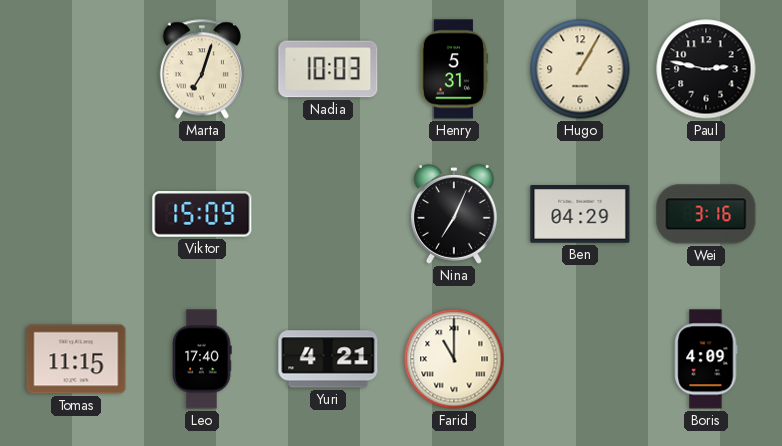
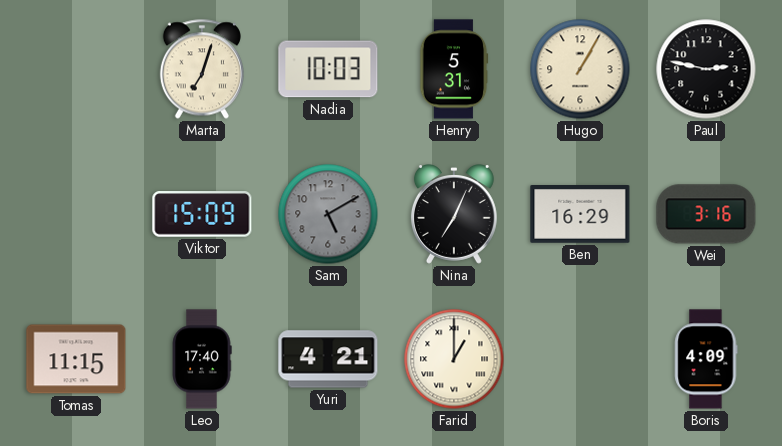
Sam: none -> 5:10 (328, 214)
Ben: 04:29 -> 16:29 (580, 214)
Farid: 11:00 -> 1:00 (454, 359)
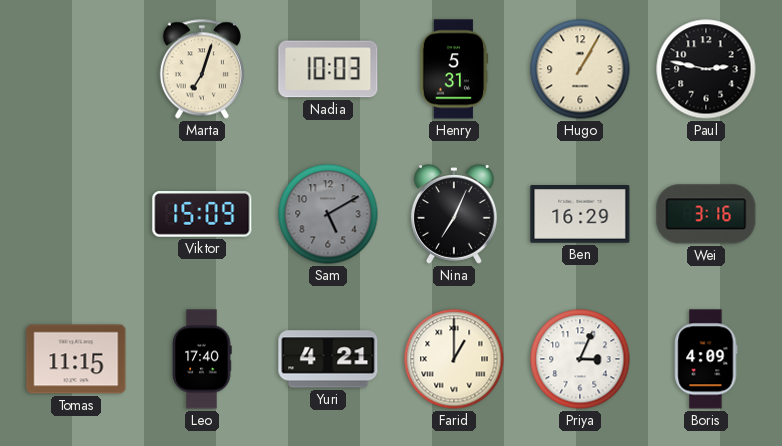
Priya: none -> 3:04 (580, 359)
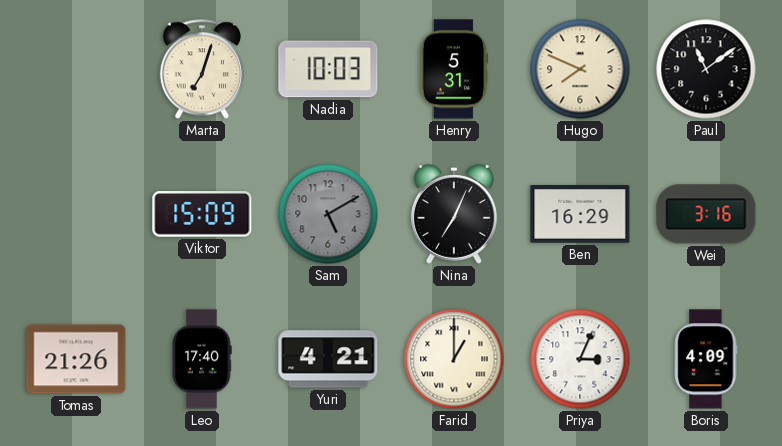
Hugo: 1:05 -> 7:49 (580, 69)
Paul: 2:47 -> 11:09 (706, 69)
Tomas: 11:15 -> 21:26 (76, 359)
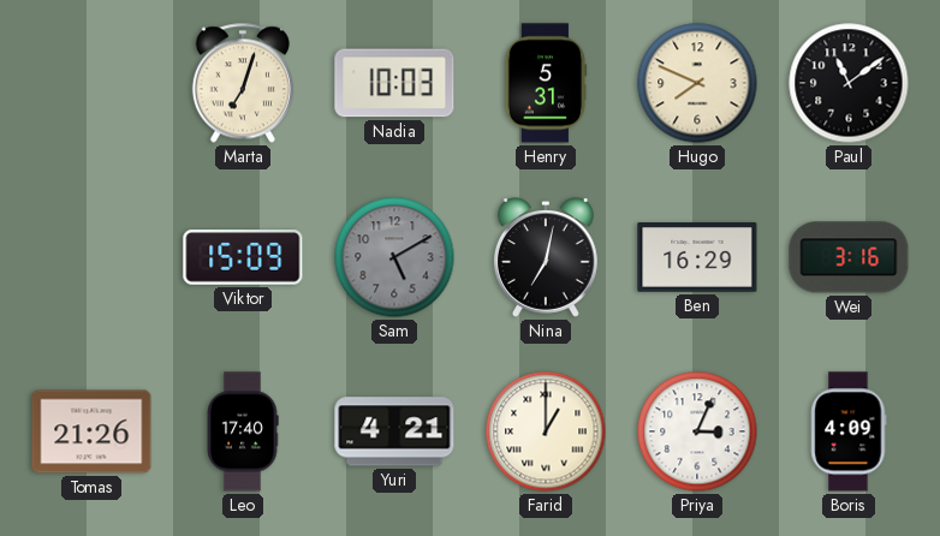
Nina: 7:04 -> 7:02 (546, 257)
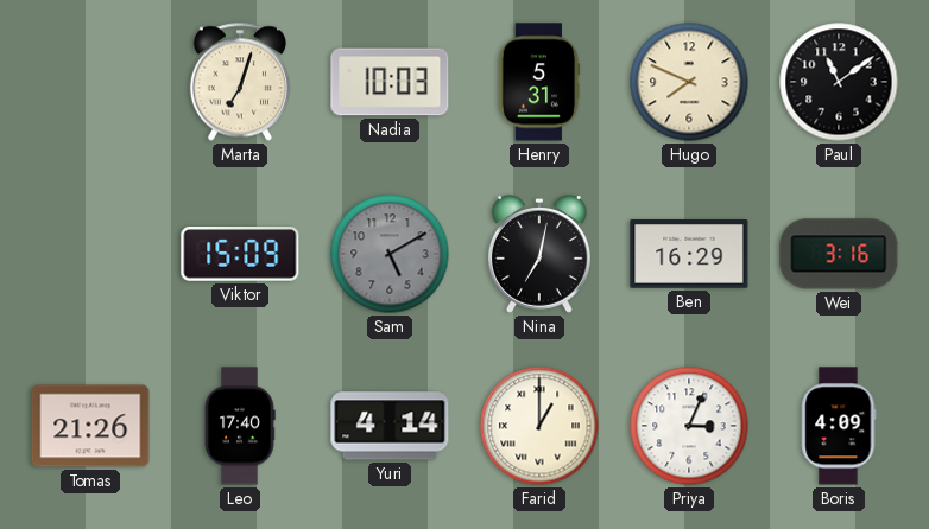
Yuri: 4:21 -> 4:14 (390, 426)
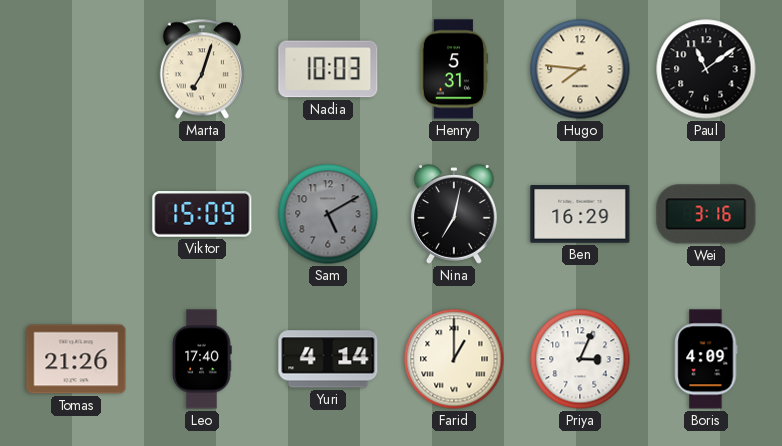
Hugo: 7:49 -> 7:46 (580, 69)
